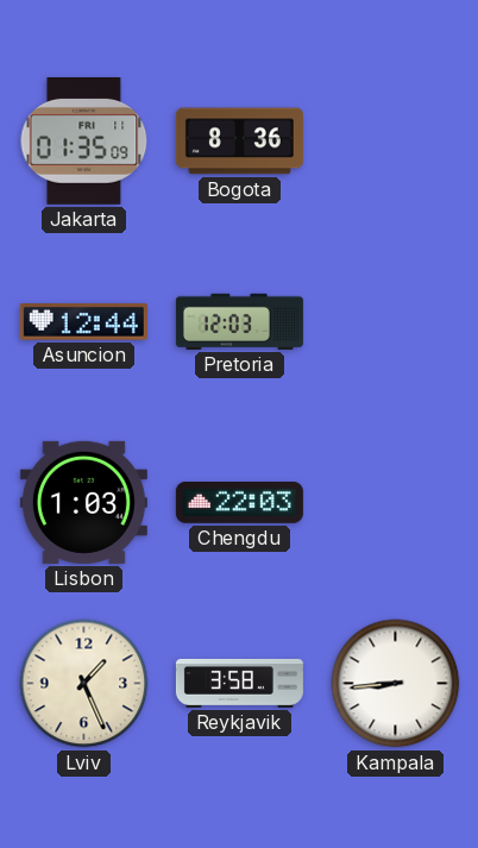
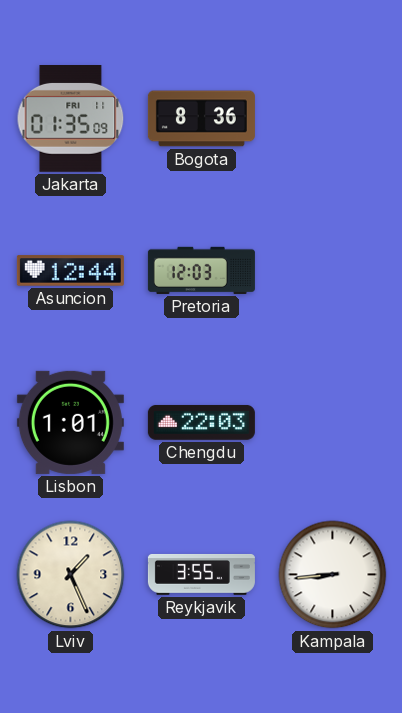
Lisbon: 1:03 -> 1:01 (70, 422)
Reykjavik: 3:58 -> 3:55 (201, 574)
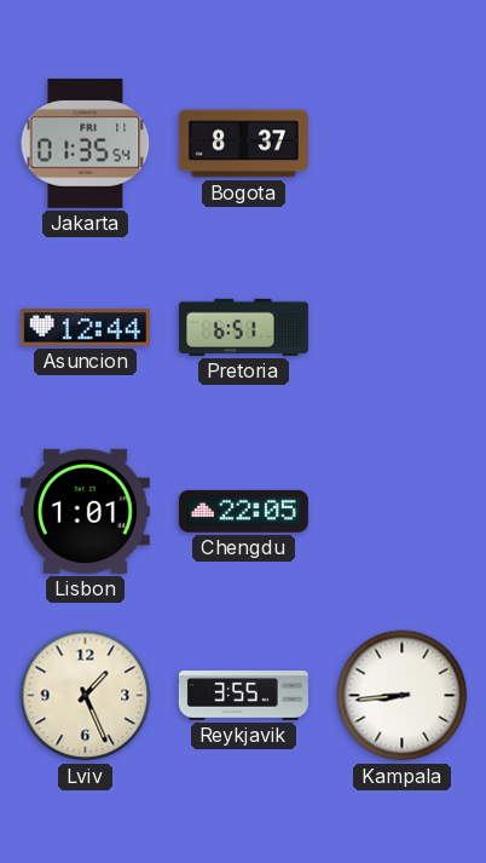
Jakarta: 01:35:09 -> 01:35:54 (86, 144)
Bogota: 8:36 -> 8:37 (243, 144)
Pretoria: 12:03 -> 6:51 (243, 327)
Chengdu: 22:03 -> 22:05 (243, 511)
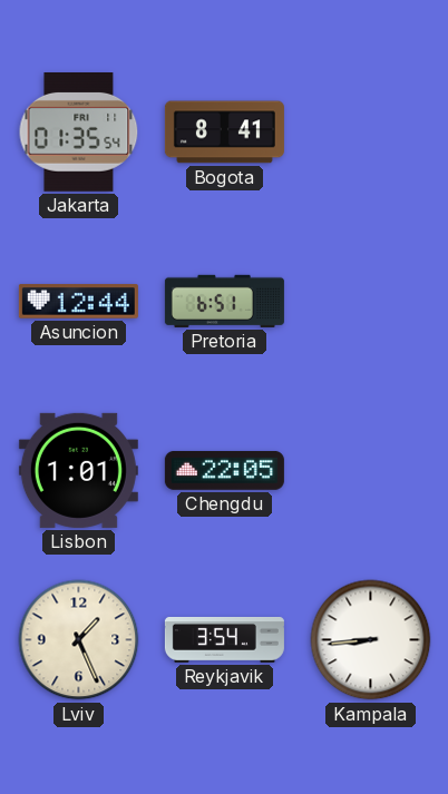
Bogota: 8:37 -> 8:41 (224, 133)
Reykjavik: 3:55 -> 3:54 (224, 639)
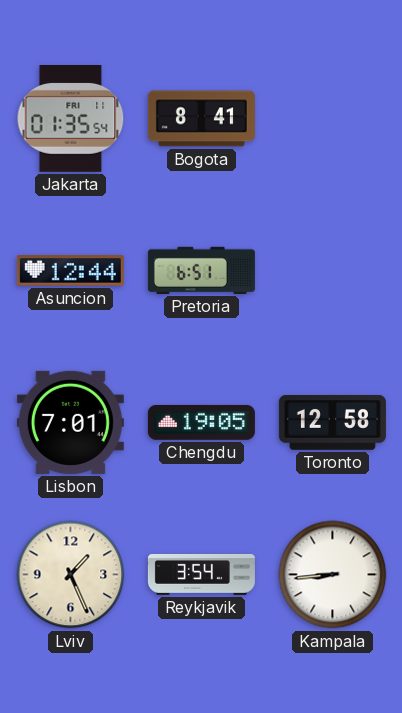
Lisbon: 1:01 -> 7:01 (70, 422)
Chengdu: 22:05 -> 19:05 (201, 422)
Toronto: none -> 12:58 (332, 423)
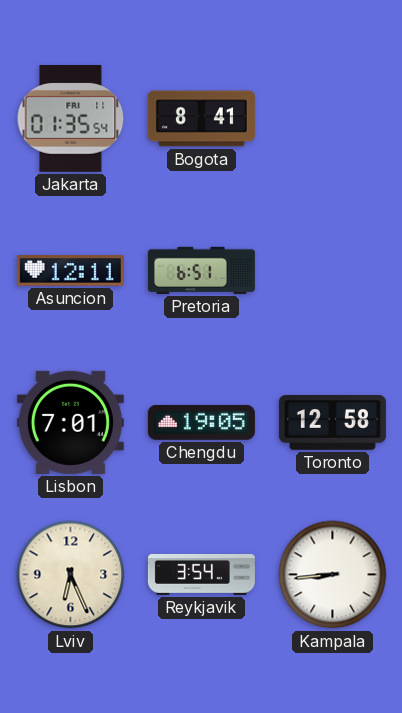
Asuncion: 12:44 -> 12:11 (70, 271)
Lviv: 1:26 -> 6:26 (71, 575)
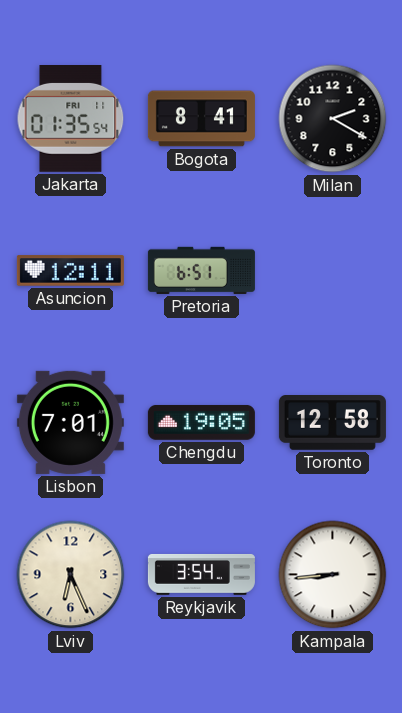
Milan: none -> 2:20 (333, 119)
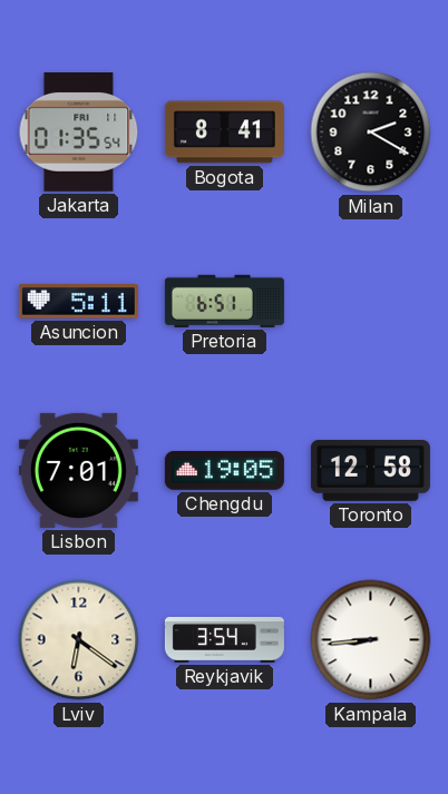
Asuncion: 12:11 -> 5:11 (78, 302)
Lviv: 6:26 -> 6:21 (79, 640)
